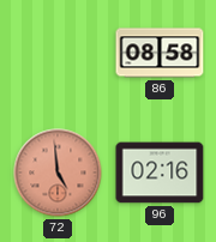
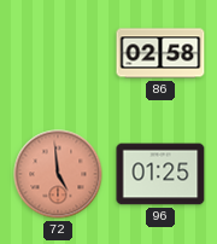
86: 08:58 -> 02:58 (160, 53)
96: 02:16 -> 01:25 (160, 174)
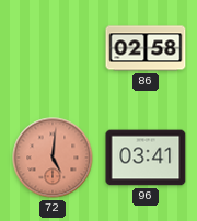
72: 4:59 -> 5:01 (53, 158)
96: 01:25 -> 03:41 (146, 158)
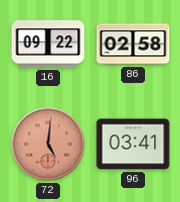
16: none -> 09:22 (48, 44)
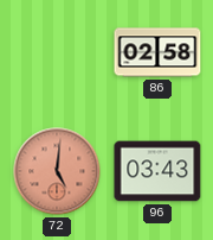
16: 09:22 -> none (48, 44)
96: 03:41 -> 03:43 (157, 171)
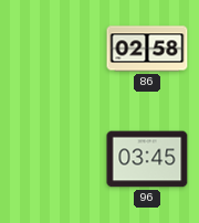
72: 5:01 -> none (57, 171)
96: 03:43 -> 03:45 (147, 159)
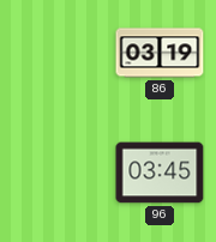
86: 02:58 -> 03:19 (160, 53)
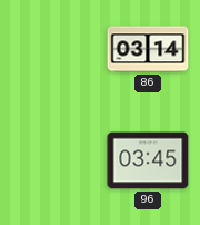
86: 03:19 -> 03:14 (148, 49)
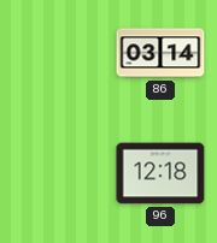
96: 03:45 -> 12:18 (160, 173)
